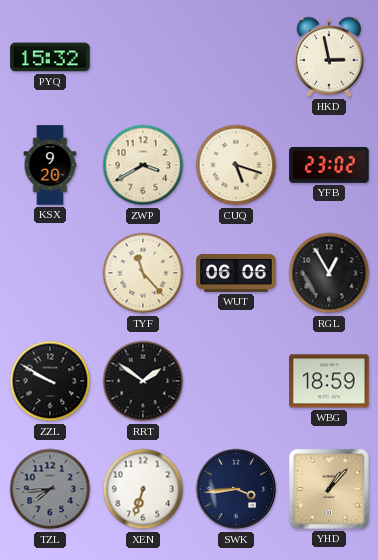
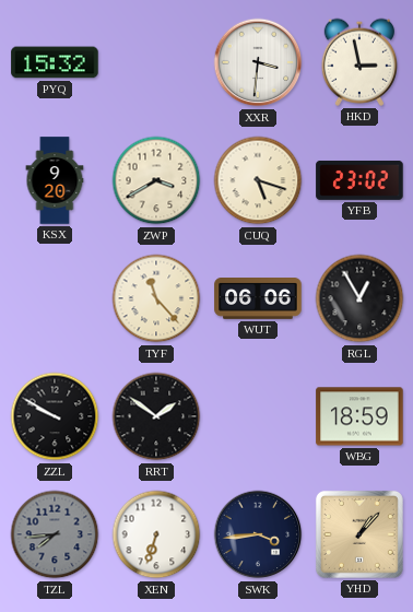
XXR: none -> 3:31 (258, 62)
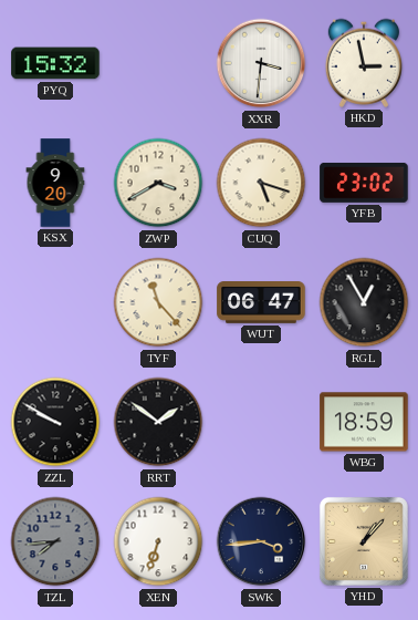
WUT: 06:06 -> 06:47 (261, 303)
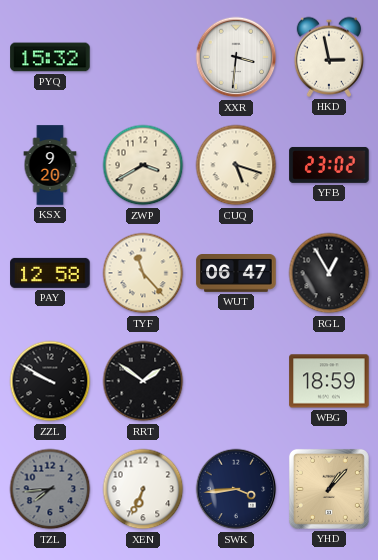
PAY: none -> 12:58 (50, 273)
XEN: 6:33 -> 6:34 (143, 489)
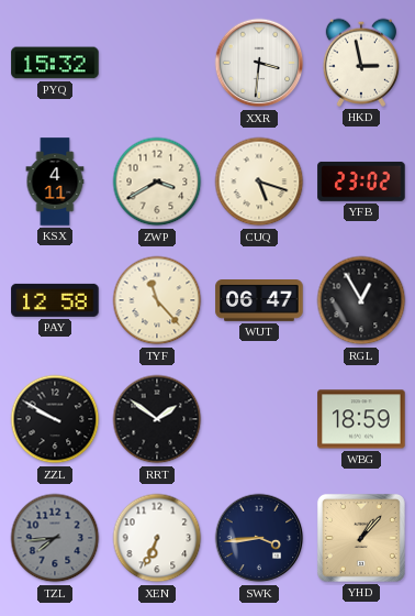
KSX: 9:20 -> 4:11 (55, 182)
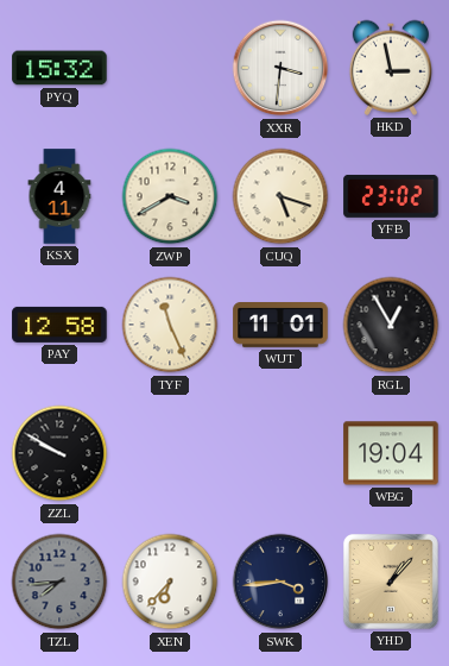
TYF: 11:23 -> 11:26 (170, 325)
WUT: 06:47 -> 11:01 (280, 326)
RRT: 1:51 -> none (157, 419)
WBG: 18:59 -> 19:04 (391, 453)
XEN: 6:34 -> 6:37 (170, 582)
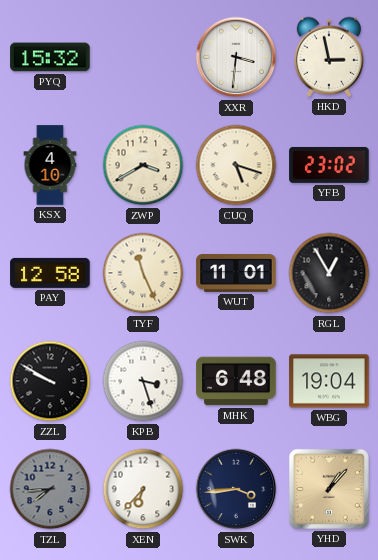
KSX: 4:11 -> 4:10 (50, 165)
KPB: none -> 3:27 (143, 381)
MHK: none -> 6:48 (236, 381)
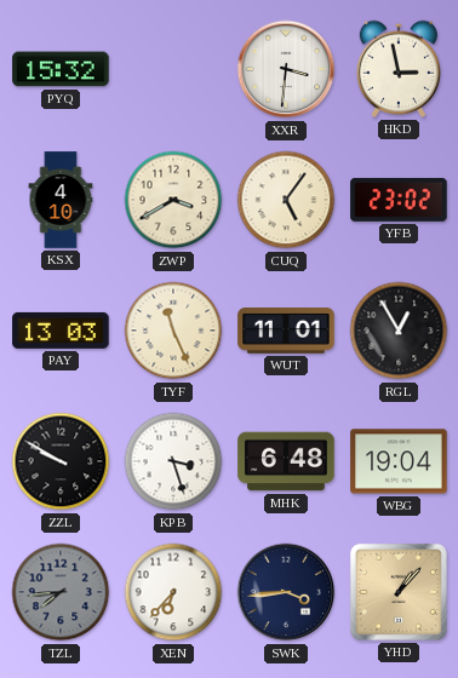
CUQ: 5:18 -> 5:06 (286, 200)
PAY: 12:58 -> 13:03 (61, 331)
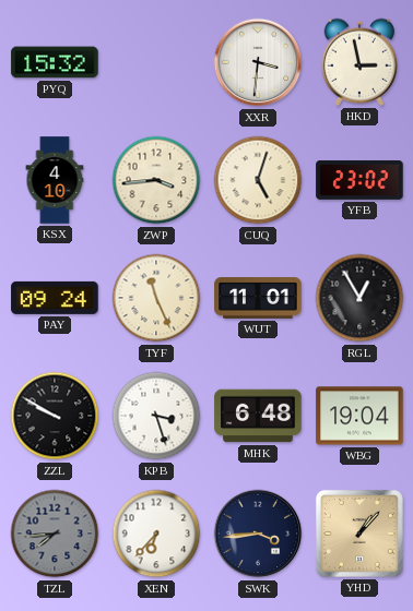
ZWP: 3:40 -> 3:44 (156, 180)
CUQ: 5:06 -> 5:03 (258, 180)
PAY: 13:03 -> 09:24 (55, 298)
